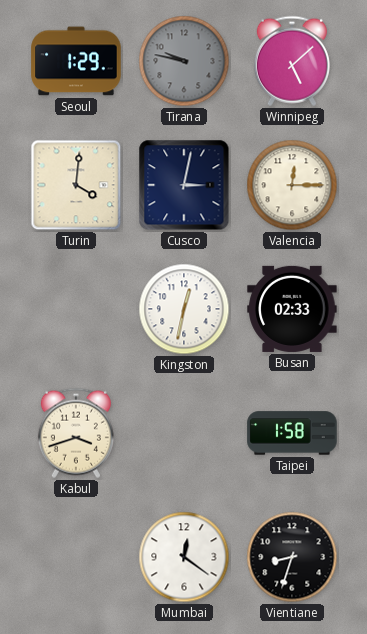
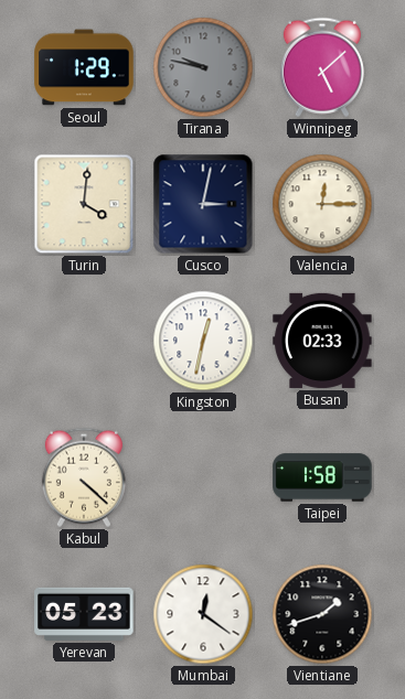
Kabul: 3:42 -> 4:22 (84, 477)
Yerevan: none -> 05:23 (84, 614)
Vientiane: 8:33 -> 1:42 (322, 614)
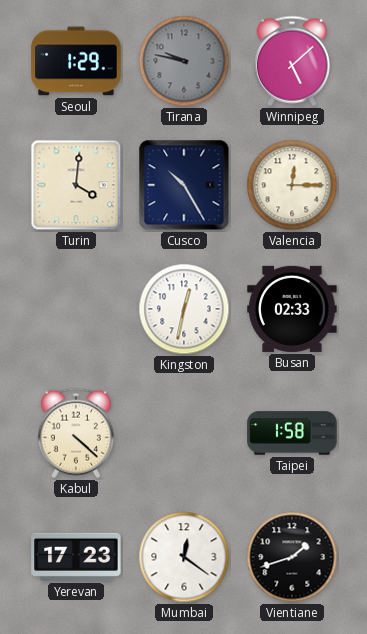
Cusco: 3:02 -> 10:25 (184, 185)
Yerevan: 05:23 -> 17:23 (76, 557)
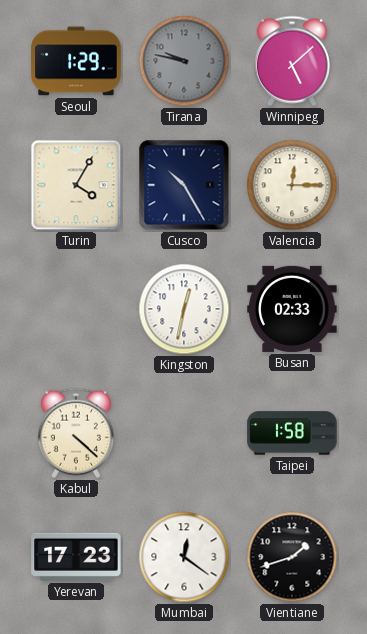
Turin: 4:01 -> 4:05 (76, 185)
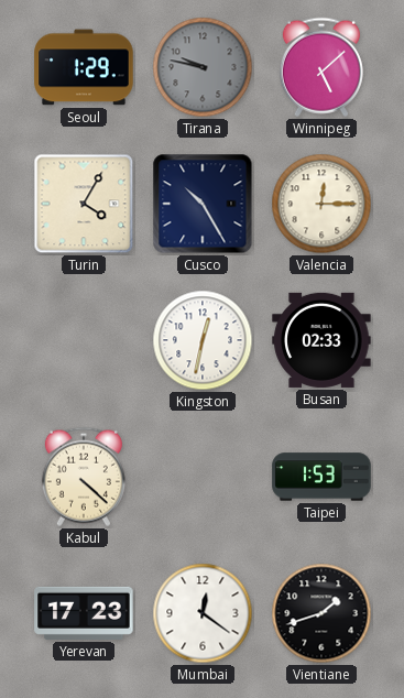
Taipei: 1:58 -> 1:53 (321, 477)
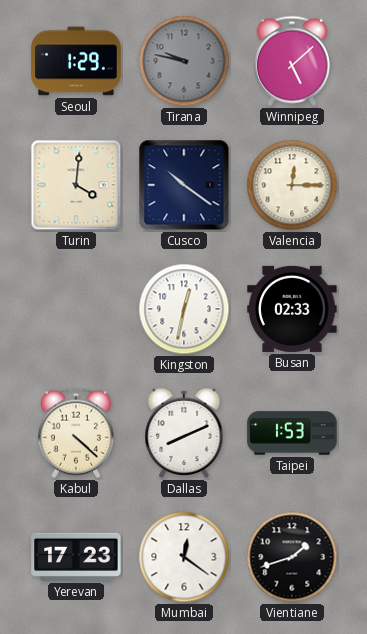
Turin: 4:05 -> 4:01 (76, 185)
Cusco: 10:25 -> 10:21 (184, 185)
Dallas: none -> 8:11 (184, 433)
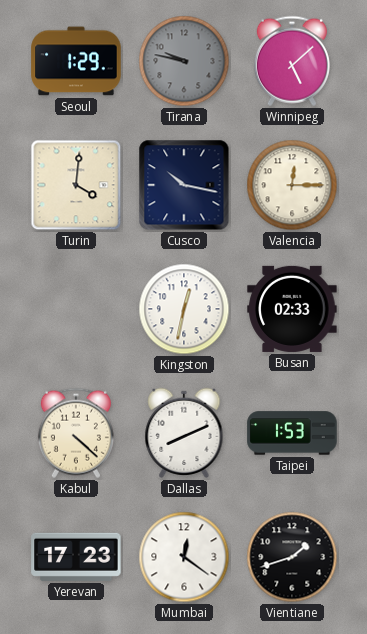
Cusco: 10:21 -> 10:17 (184, 185)
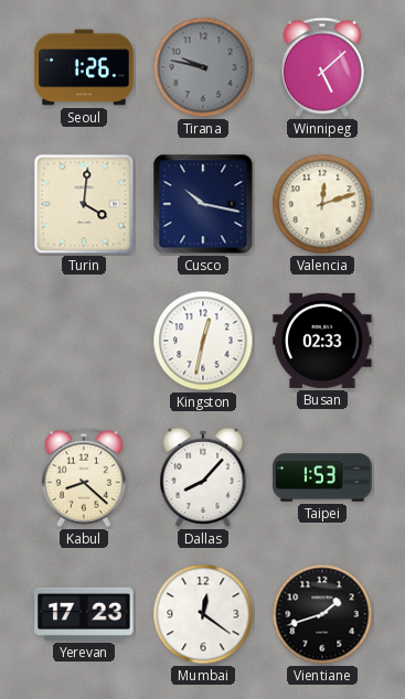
Seoul: 1:29 -> 1:26 (84, 67)
Valencia: 12:15 -> 12:12 (322, 204)
Kabul: 4:22 -> 8:22 (84, 477)
Dallas: 8:11 -> 8:07 (203, 477)
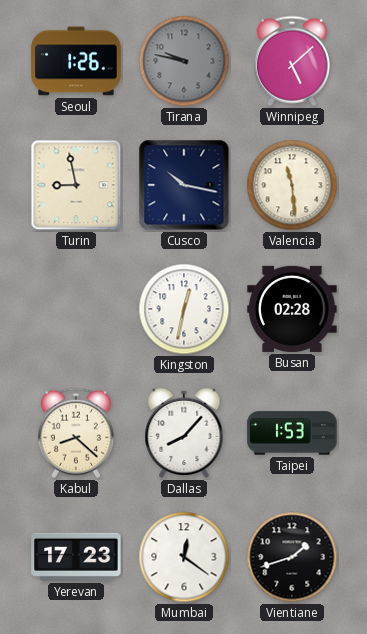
Turin: 4:01 -> 8:58 (76, 185)
Valencia: 12:12 -> 11:29 (292, 185)
Busan: 02:33 -> 02:28 (292, 309)
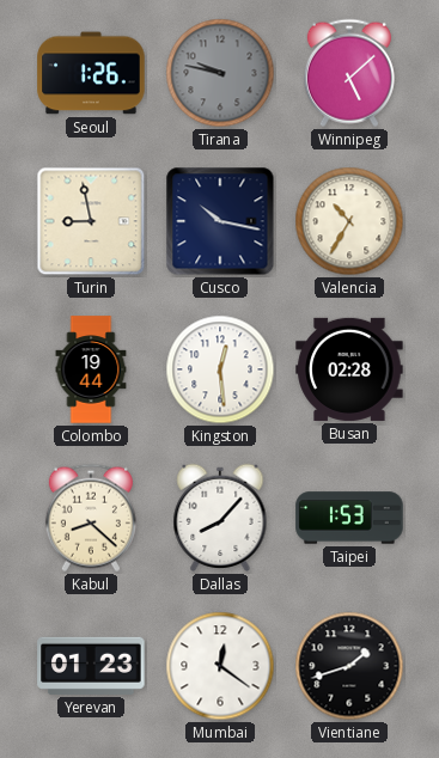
Valencia: 11:29 -> 10:35 (349, 221)
Colombo: none -> 19:44 (91, 369)
Kingston: 12:32 -> 12:29 (220, 369)
Yerevan: 17:23 -> 01:23 (91, 666)
